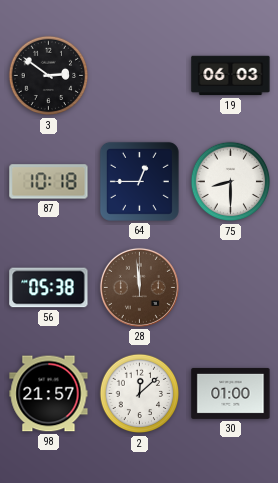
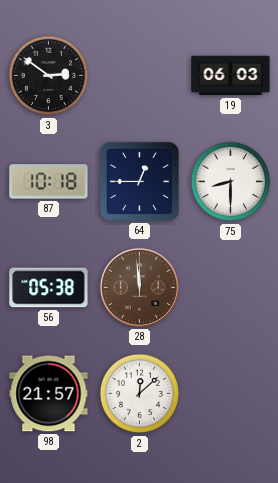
30: 01:00 -> none (231, 393)
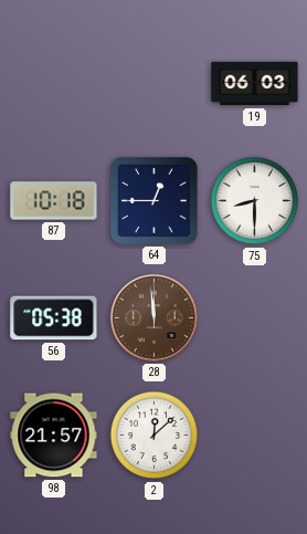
3: 2:51 -> none (49, 76)
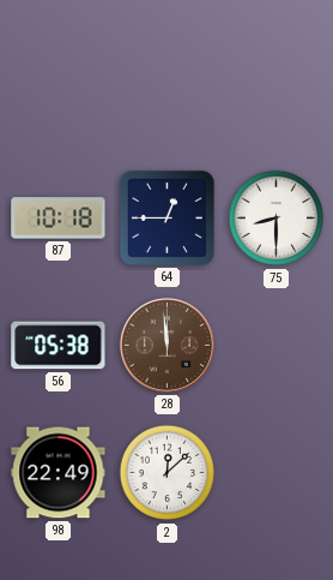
19: 06:03 -> none (255, 84)
98: 21:57 -> 22:49 (59, 473)
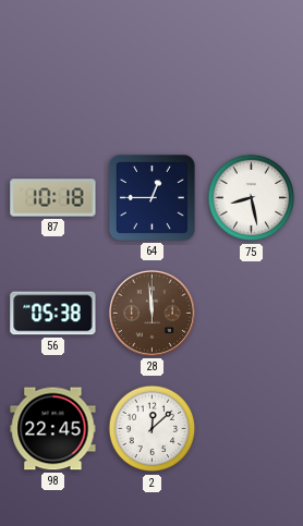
75: 8:30 -> 8:28 (252, 198)
98: 22:49 -> 22:45 (53, 429)
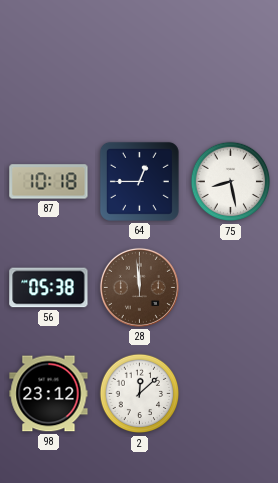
98: 22:45 -> 23:12 (49, 394)
